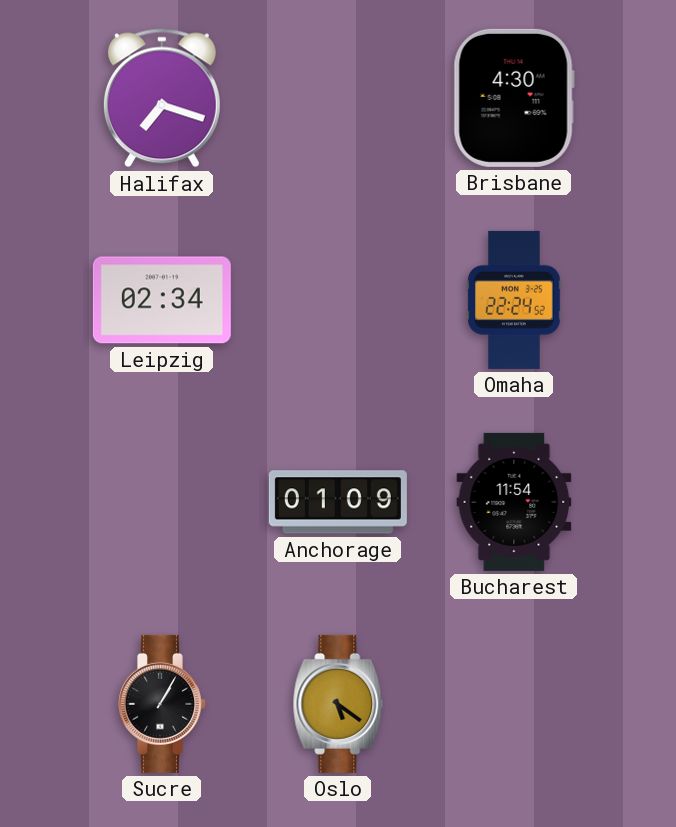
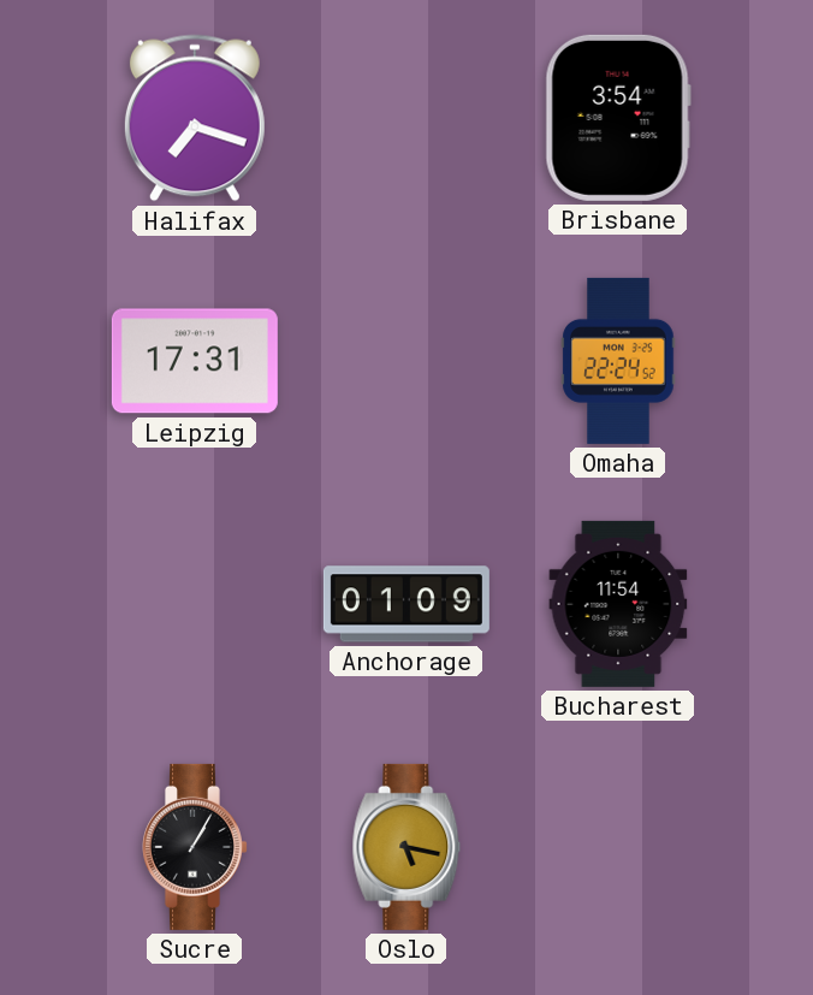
Brisbane: 4:30 -> 3:54 (618, 118)
Leipzig: 02:34 -> 17:31 (195, 361)
Oslo: 5:21 -> 5:17 (406, 847)
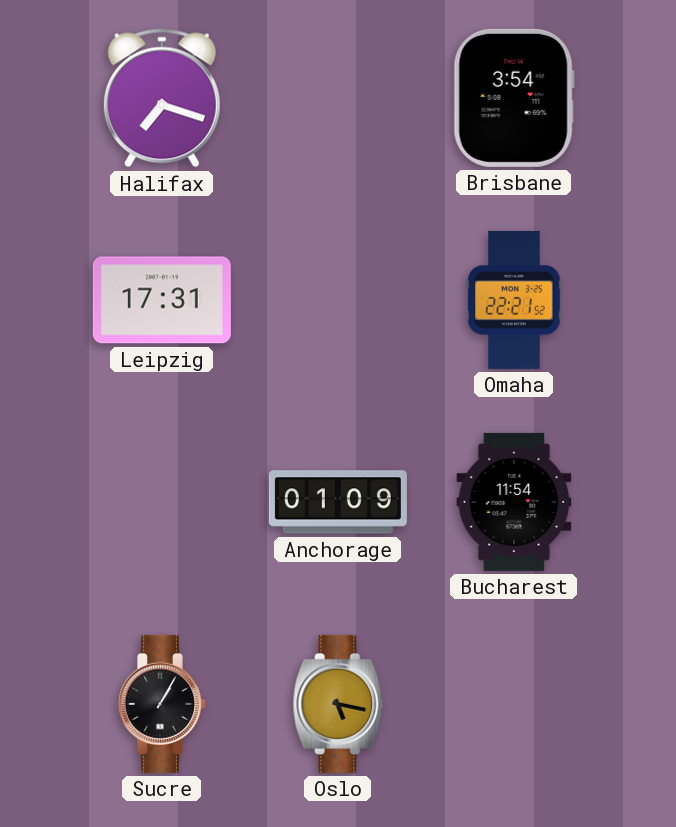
Omaha: 22:24 -> 22:21 (514, 300)
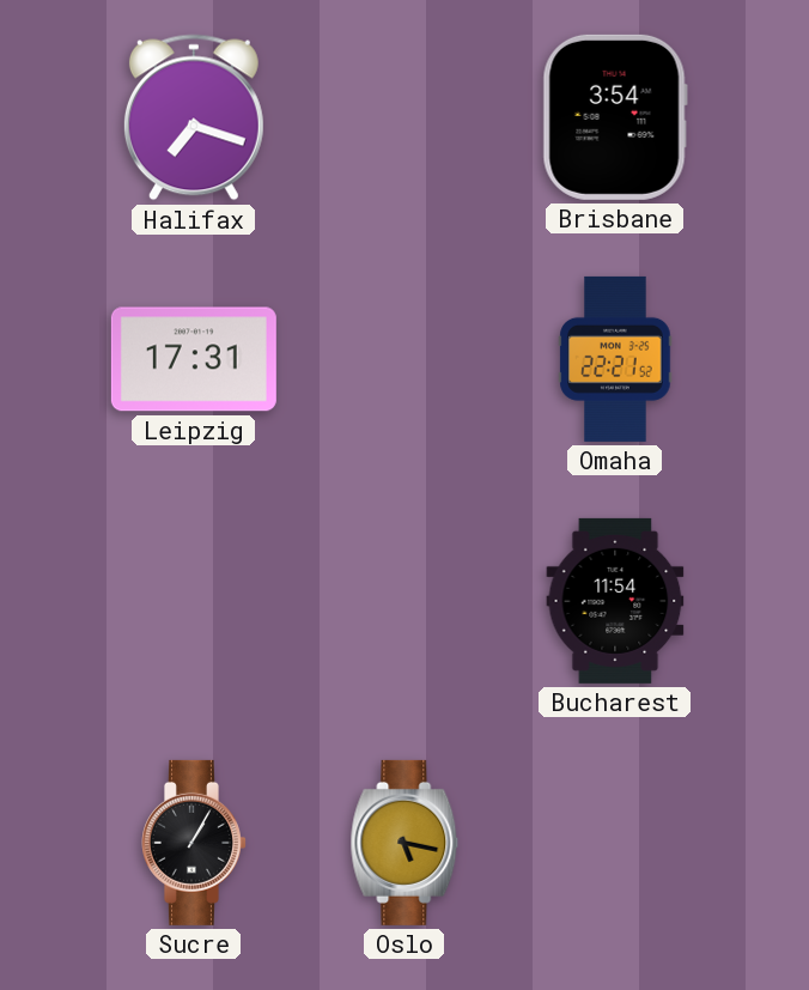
Anchorage: 01:09 -> none (338, 502)
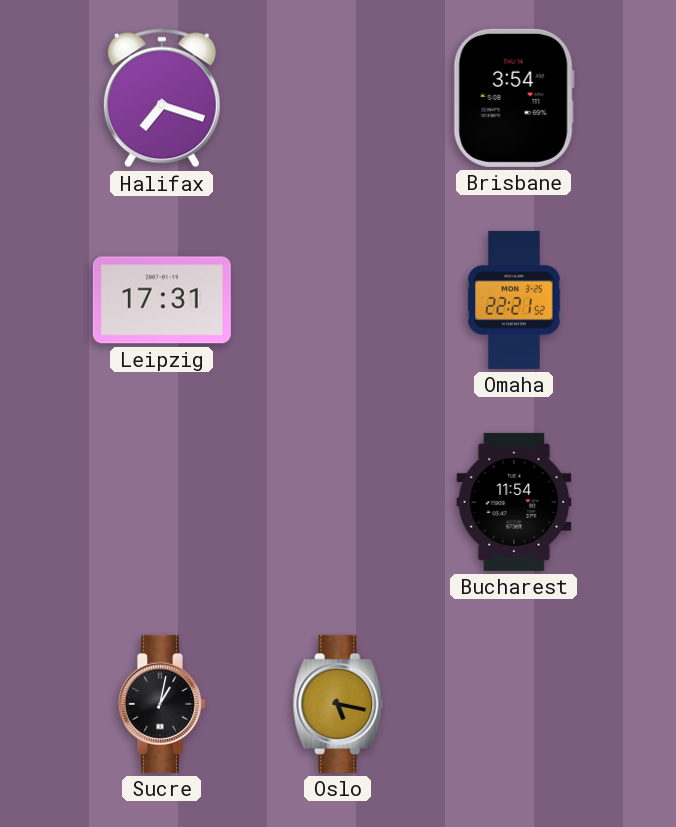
Sucre: 1:05 -> 1:02 (163, 704)
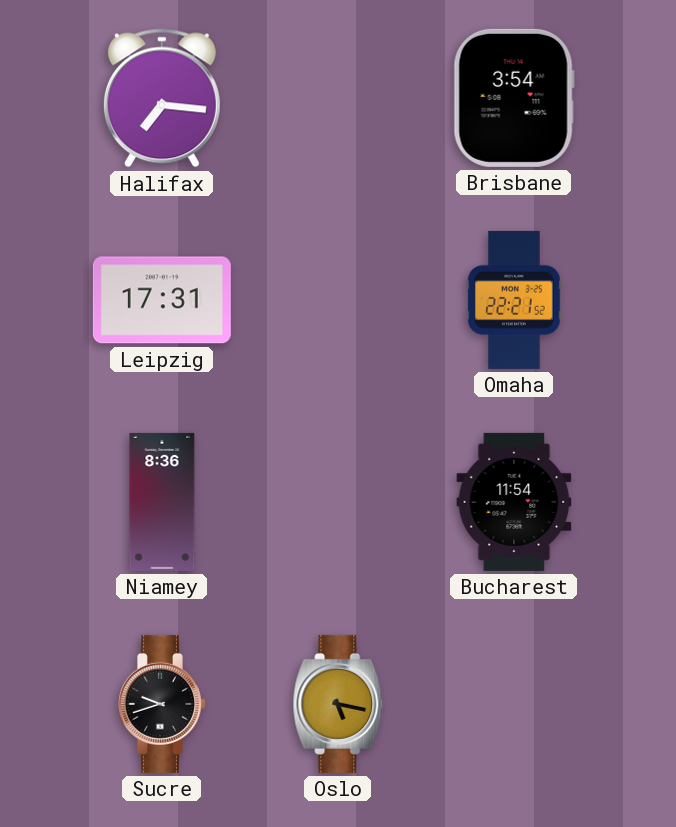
Halifax: 7:18 -> 7:16 (162, 98)
Niamey: none -> 8:36 (162, 502)
Sucre: 1:02 -> 9:42 (163, 704)
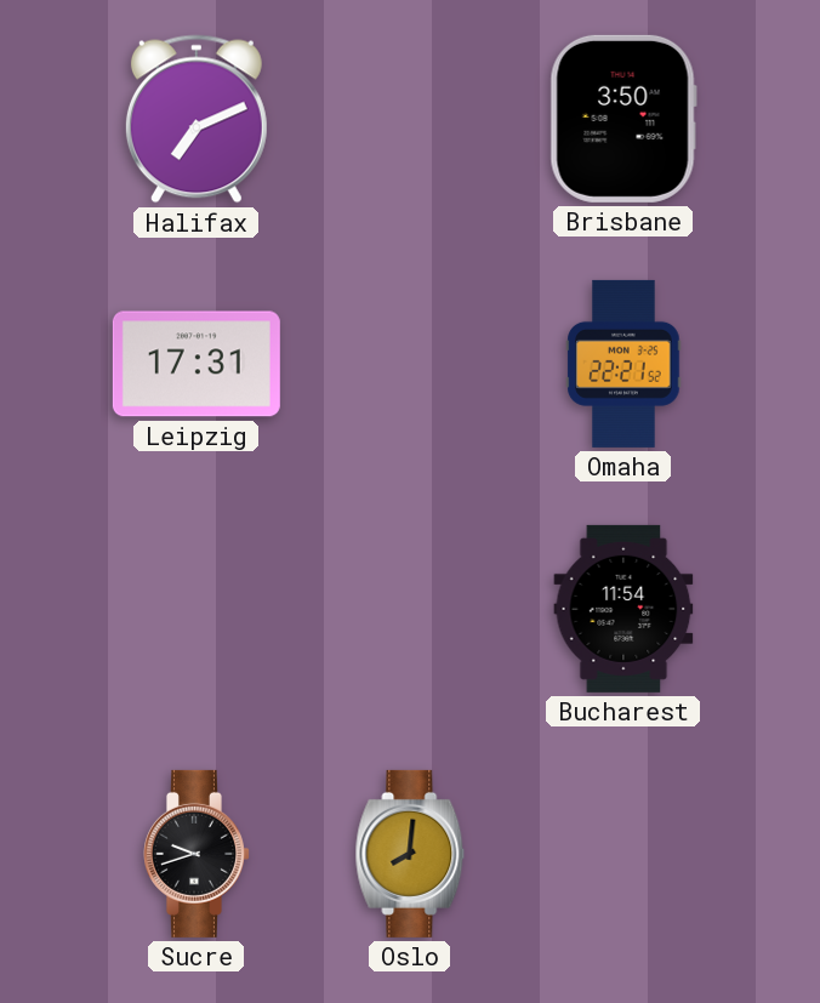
Halifax: 7:16 -> 7:11 (197, 119)
Brisbane: 3:54 -> 3:50 (623, 119)
Niamey: 8:36 -> none (162, 502)
Oslo: 5:17 -> 8:01 (410, 854)
